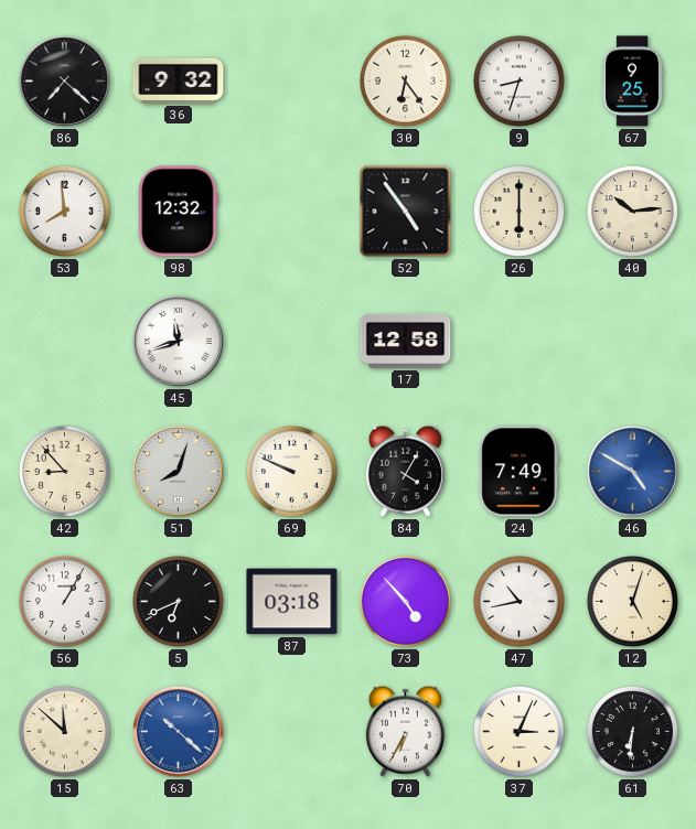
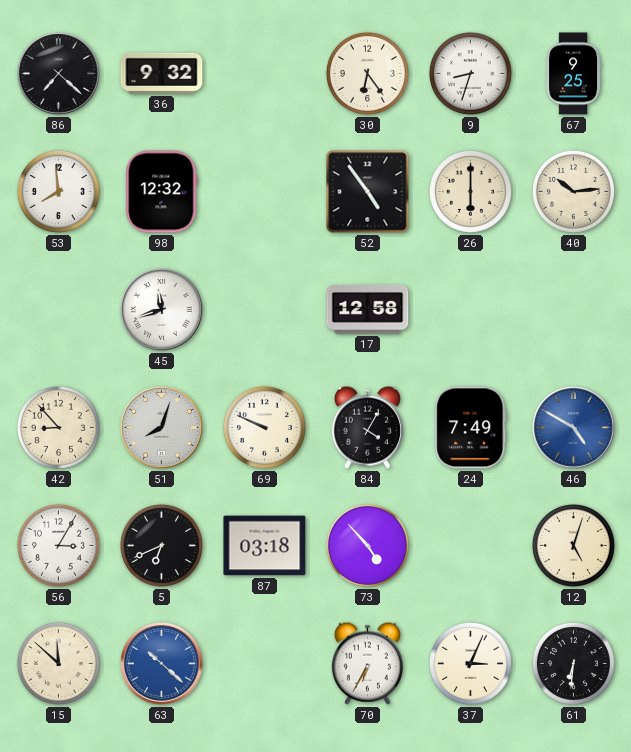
56: 1:05 -> 3:05 (58, 545)
47: 10:43 -> none (518, 601)
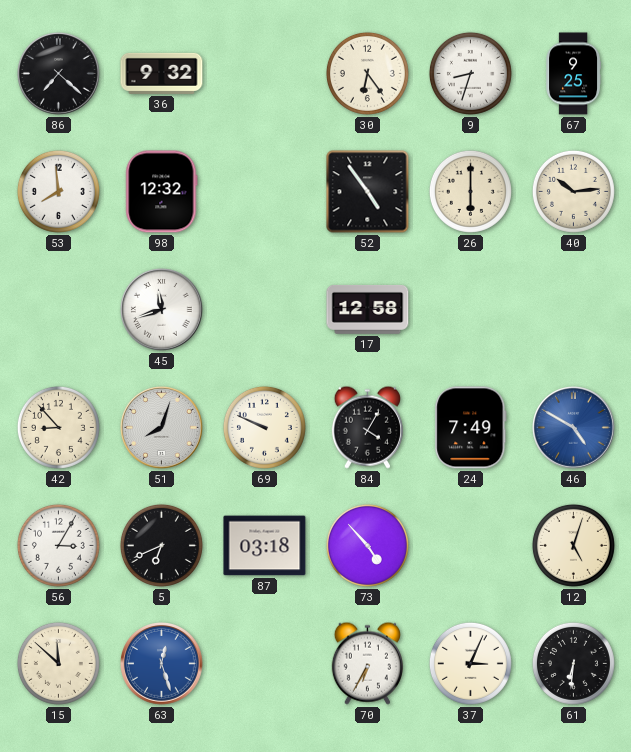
63: 10:22 -> 12:27 (162, 664)
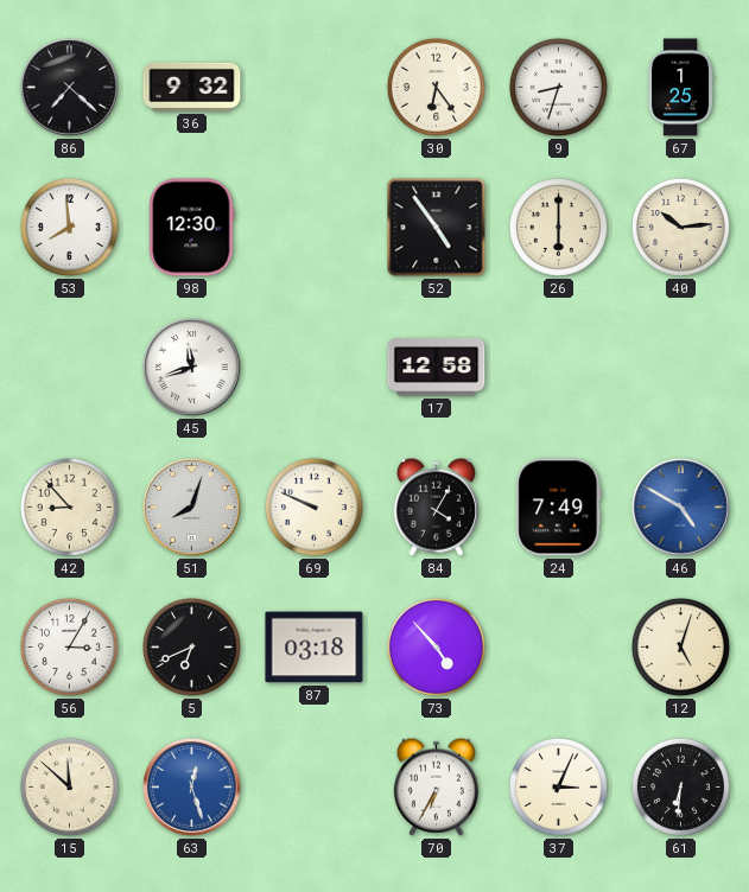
67: 9:25 -> 1:25 (680, 88)
98: 12:32 -> 12:30 (192, 228)
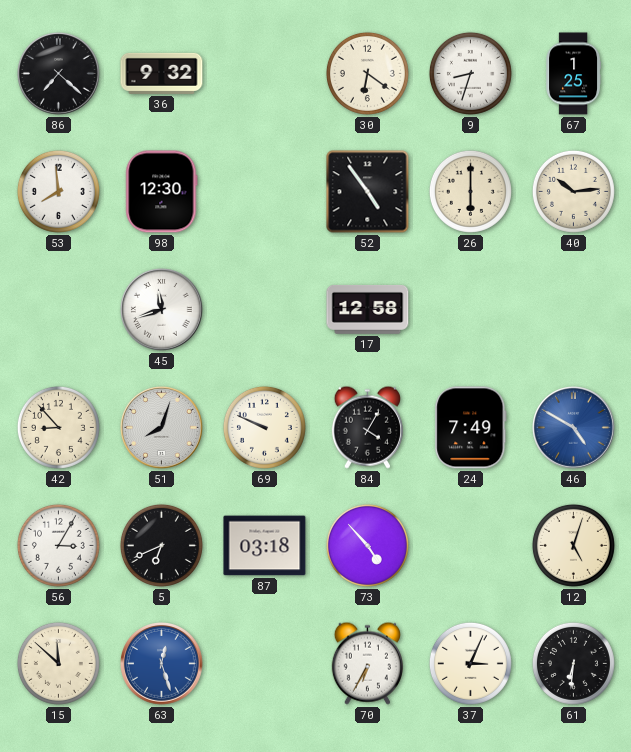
30: 6:24 -> 6:21 (367, 73)
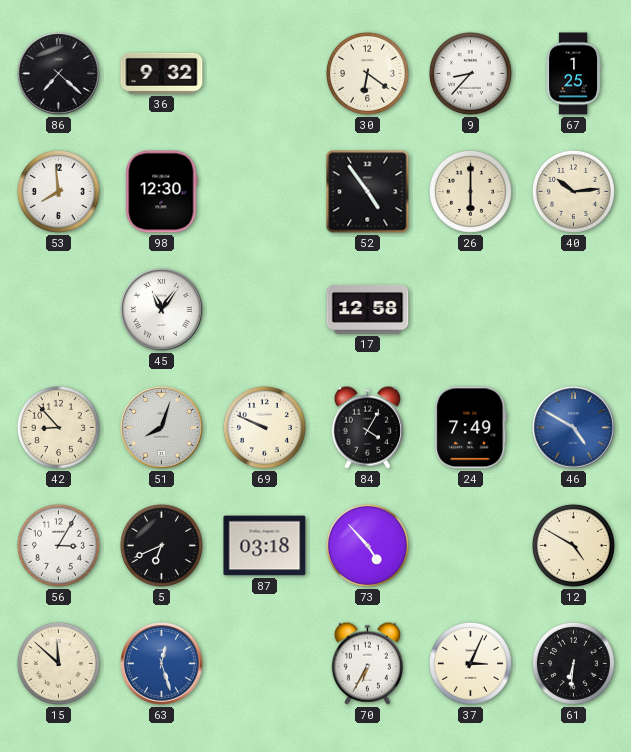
9: 8:33 -> 8:37 (470, 73)
45: 11:42 -> 11:06 (162, 310)
12: 5:03 -> 4:50 (573, 545)
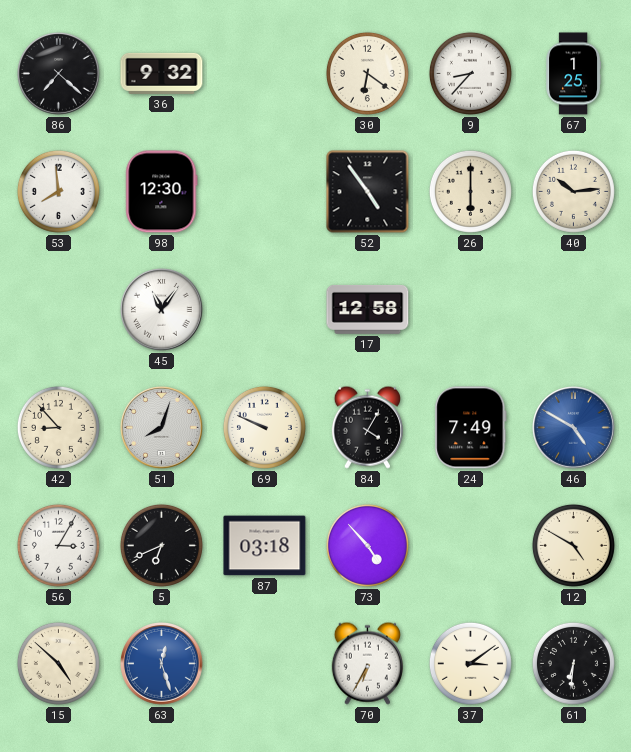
15: 11:52 -> 4:52 (58, 663)
37: 3:04 -> 3:09 (470, 663)
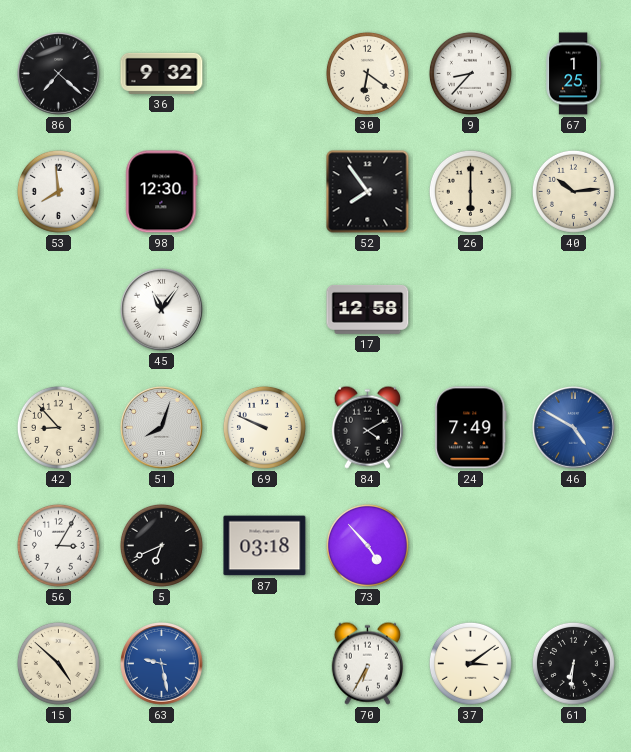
52: 4:54 -> 7:54 (368, 192)
84: 4:05 -> 4:10 (367, 427)
12: 4:50 -> none (573, 545)
63: 12:27 -> 9:28 (162, 664)
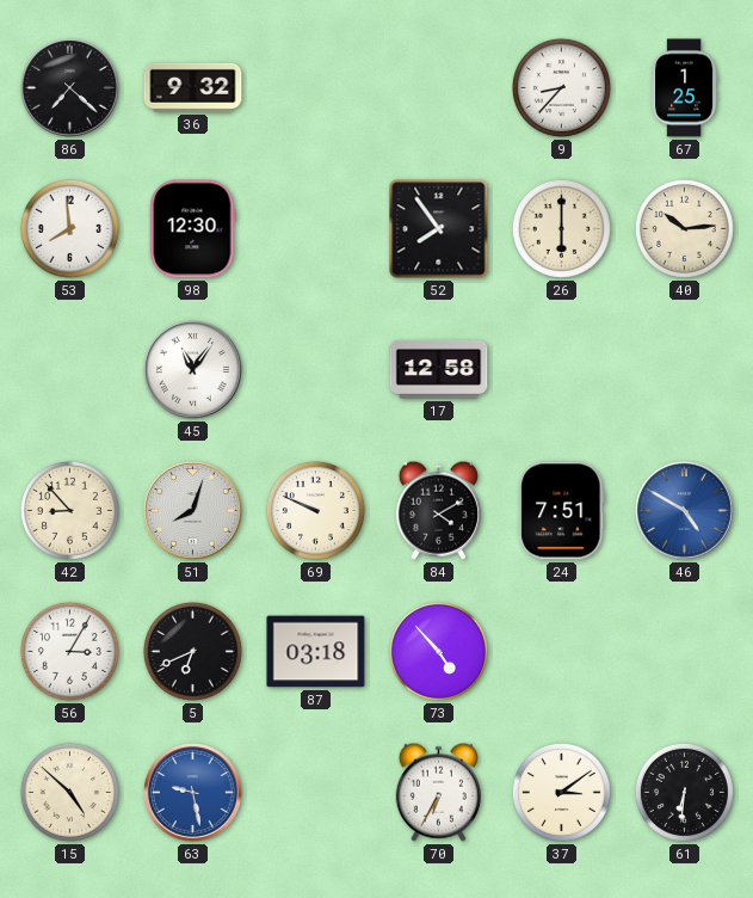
30: 6:21 -> none (367, 73)
24: 7:49 -> 7:51 (562, 511)
